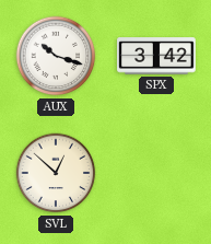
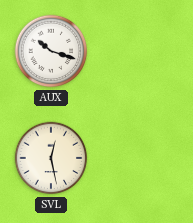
SPX: 3:42 -> none (157, 56)
SVL: 12:52 -> 12:28 (51, 158)
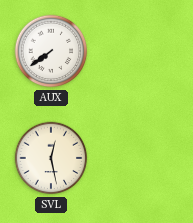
AUX: 10:18 -> 7:39 (51, 51)
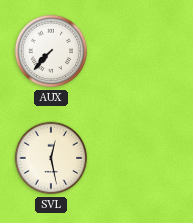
AUX: 7:39 -> 7:37 (51, 51)
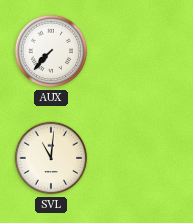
SVL: 12:28 -> 11:01 (51, 158)
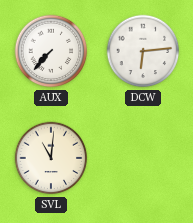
DCW: none -> 6:14 (143, 51)
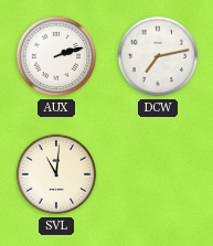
AUX: 7:37 -> 2:12 (56, 56)
DCW: 6:14 -> 7:13 (158, 56)
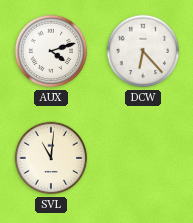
AUX: 2:12 -> 4:12 (51, 51)
DCW: 7:13 -> 6:23 (143, 51)
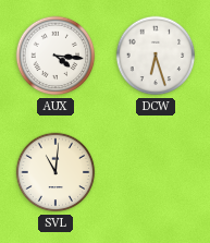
AUX: 4:12 -> 4:16 (55, 56)
DCW: 6:23 -> 6:27 (156, 56)
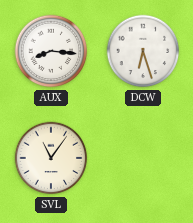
AUX: 4:16 -> 8:16 (51, 51)
SVL: 11:01 -> 11:06 (51, 158)
